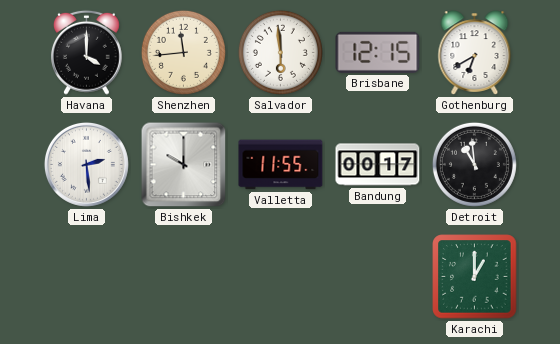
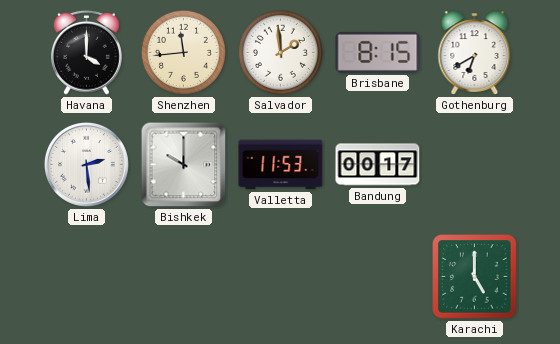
Salvador: 5:59 -> 1:59 (280, 52)
Brisbane: 12:15 -> 8:15 (378, 52)
Valletta: 11:55 -> 11:53 (281, 165)
Detroit: 10:59 -> none (474, 164)
Karachi: 1:00 -> 5:00 (475, 277)
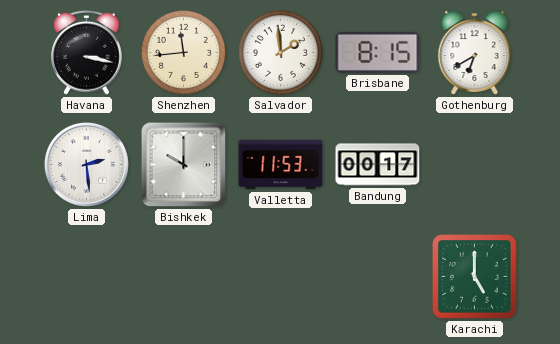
Havana: 4:00 -> 3:17 (87, 52)
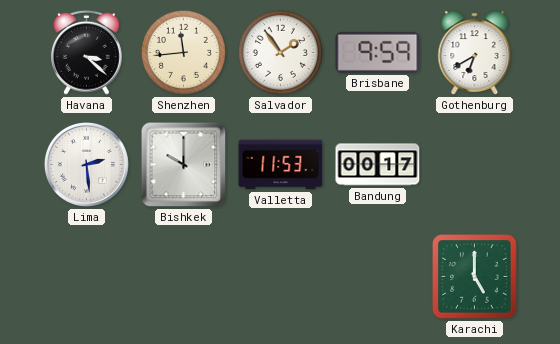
Havana: 3:17 -> 3:22 (87, 52)
Salvador: 1:59 -> 1:54 (280, 52)
Brisbane: 8:15 -> 9:59 (378, 52)
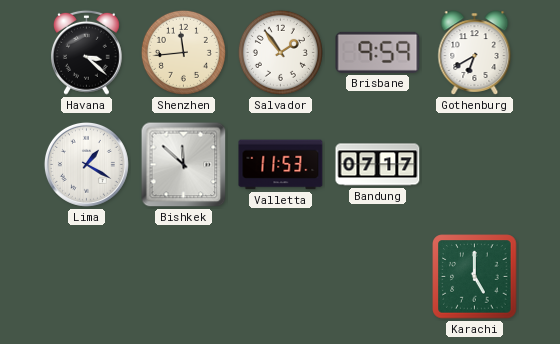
Lima: 2:29 -> 1:20 (86, 164)
Bishkek: 10:00 -> 11:52 (184, 165)
Bandung: 00:17 -> 07:17 (378, 165)
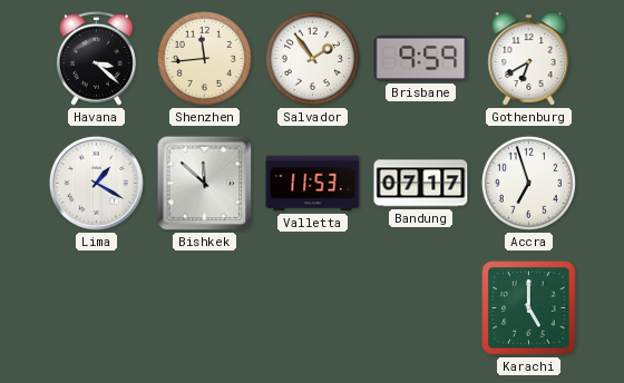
Accra: none -> 6:57 (528, 183)
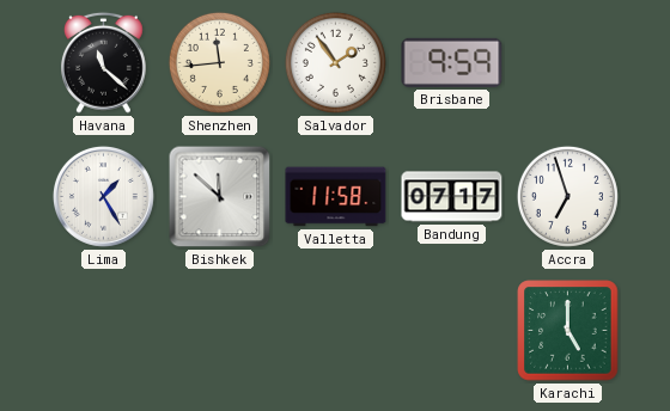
Havana: 3:22 -> 11:22 (104, 62)
Gothenburg: 6:40 -> none (529, 59)
Lima: 1:20 -> 1:25 (103, 196)
Valletta: 11:53 -> 11:58 (336, 197)
